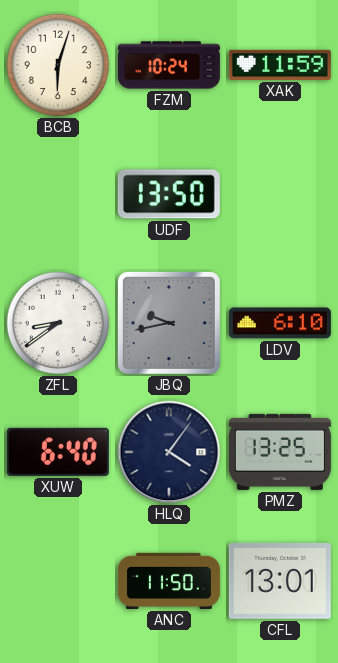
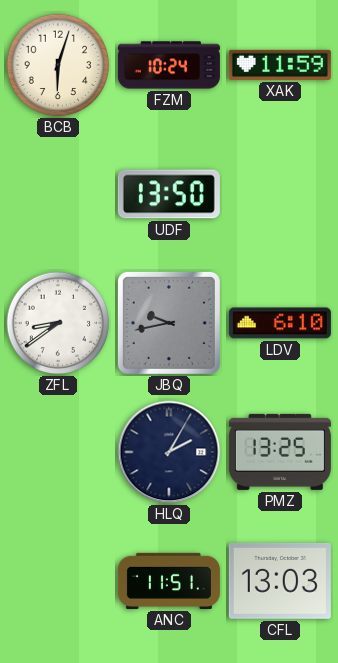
XUW: 6:40 -> none (58, 452)
HLQ: 4:06 -> 2:05 (169, 452)
ANC: 11:50 -> 11:51 (169, 581)
CFL: 13:01 -> 13:03 (280, 581)
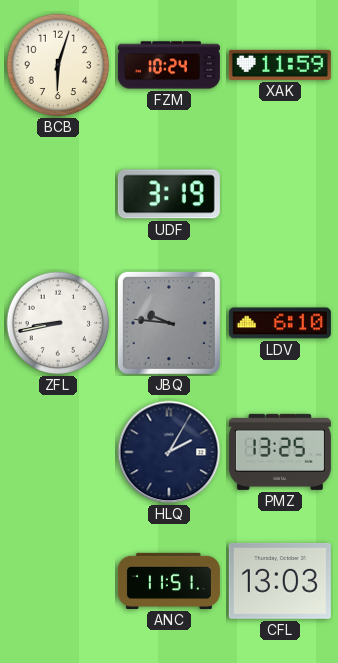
UDF: 13:50 -> 3:19 (169, 194)
ZFL: 8:39 -> 8:43 (58, 323)
JBQ: 9:43 -> 9:46 (169, 323)
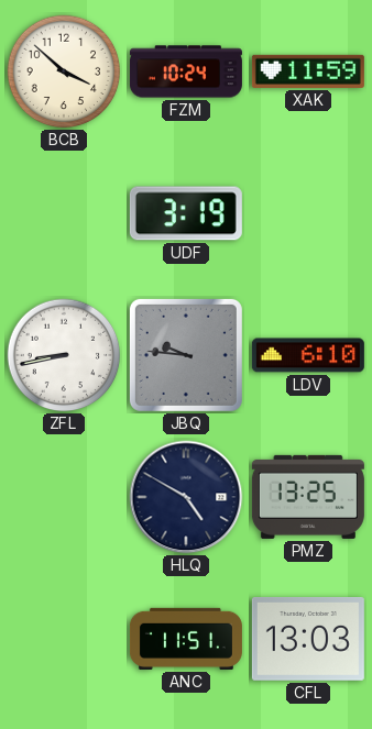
BCB: 6:03 -> 3:52 (64, 71)
HLQ: 2:05 -> 4:50 (186, 497)
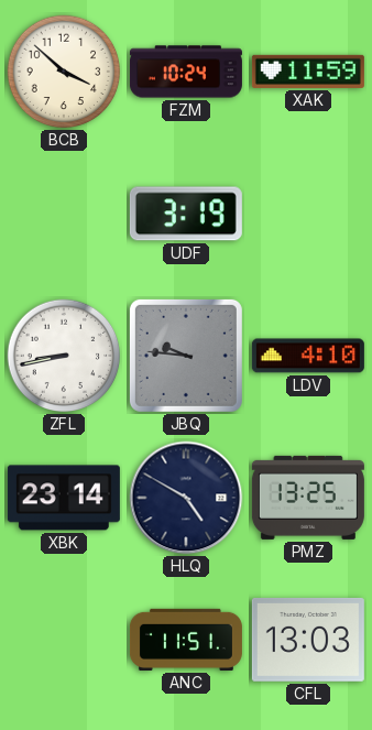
LDV: 6:10 -> 4:10 (308, 356)
XBK: none -> 23:14 (64, 498)
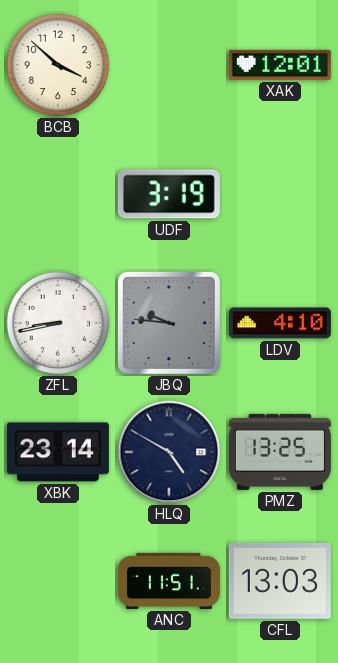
FZM: 10:24 -> none (186, 72)
XAK: 11:59 -> 12:01 (280, 65)
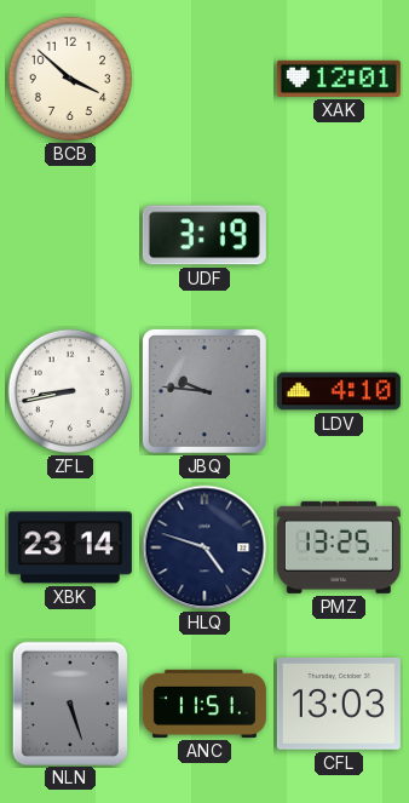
HLQ: 4:50 -> 4:48 (204, 547)
NLN: none -> 5:27 (69, 702)
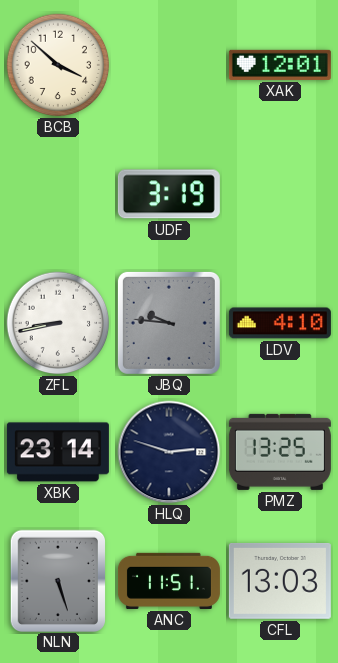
HLQ: 4:48 -> 2:48 (169, 452)
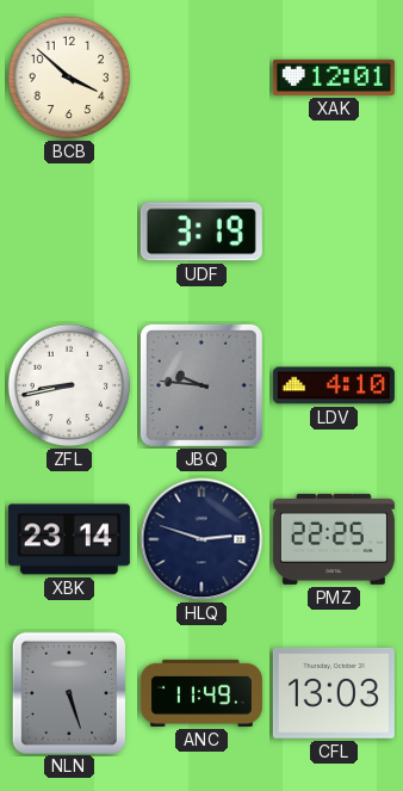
PMZ: 13:25 -> 22:25 (334, 539)
ANC: 11:51 -> 11:49 (201, 693)
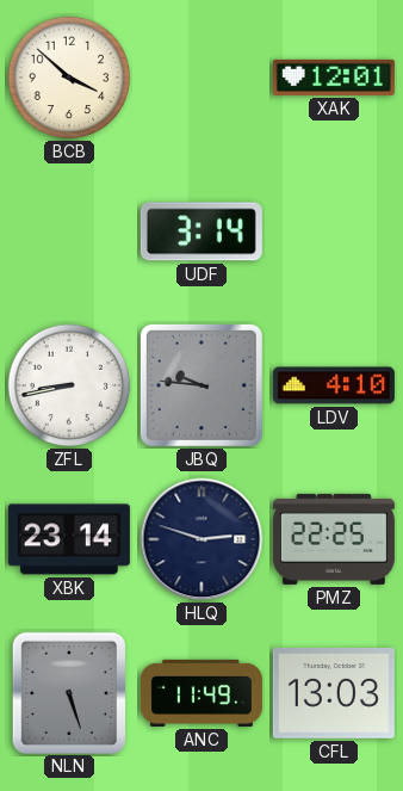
UDF: 3:19 -> 3:14 (201, 231)
